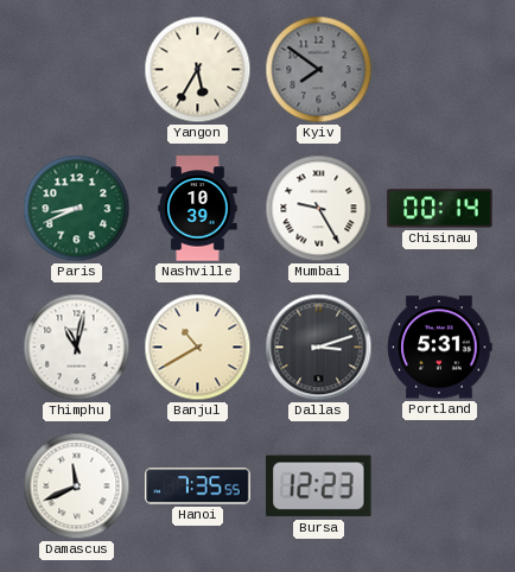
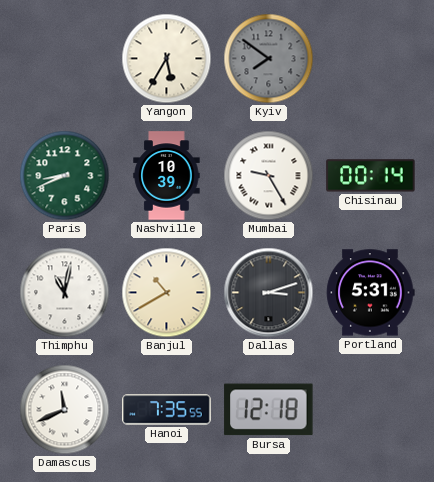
Bursa: 12:23 -> 12:18 (269, 410)
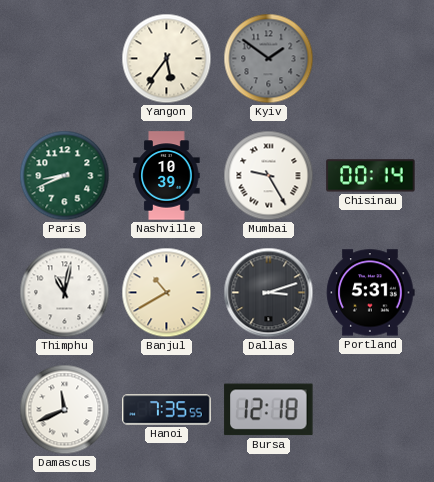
Yangon: 5:35 -> 5:36 (167, 59)
Kyiv: 7:51 -> 1:51 (269, 59)
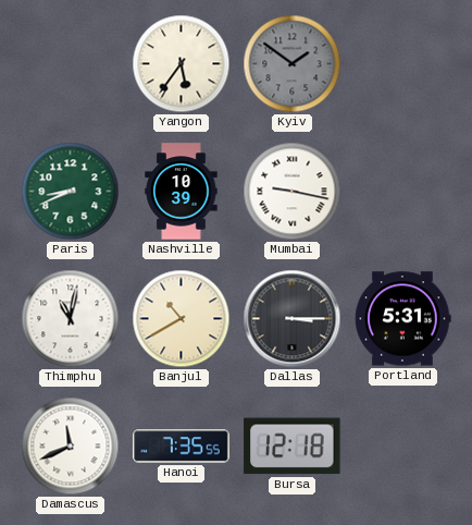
Mumbai: 9:25 -> 9:17 (293, 192)
Chisinau: 00:14 -> none (371, 176)
Dallas: 3:12 -> 3:15 (293, 319)
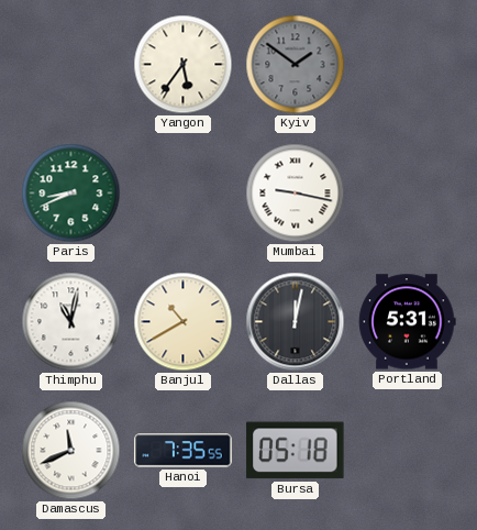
Nashville: 10:39 -> none (182, 192)
Dallas: 3:15 -> 12:02 (296, 322)
Bursa: 12:18 -> 05:18 (296, 451)
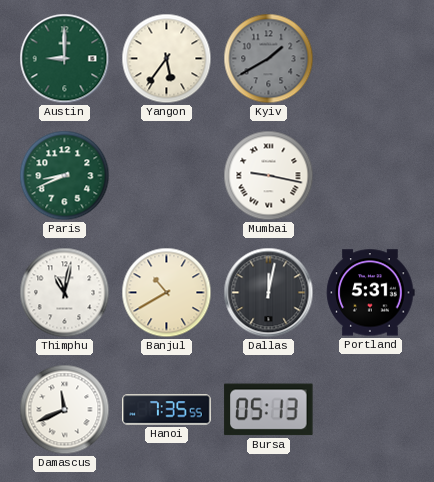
Austin: none -> 9:00 (65, 59)
Kyiv: 1:51 -> 1:40 (269, 59)
Bursa: 05:18 -> 05:13 (269, 410)
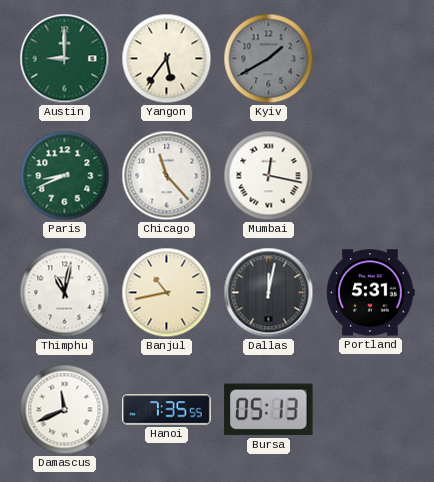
Chicago: none -> 11:23 (167, 176)
Mumbai: 9:17 -> 12:17 (269, 176)
Banjul: 10:40 -> 10:43 (167, 293)
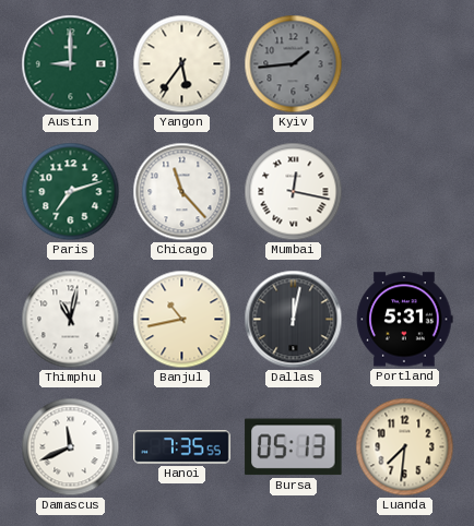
Kyiv: 1:40 -> 1:44 (294, 64)
Paris: 8:41 -> 7:12 (71, 192)
Luanda: none -> 7:31 (405, 447)
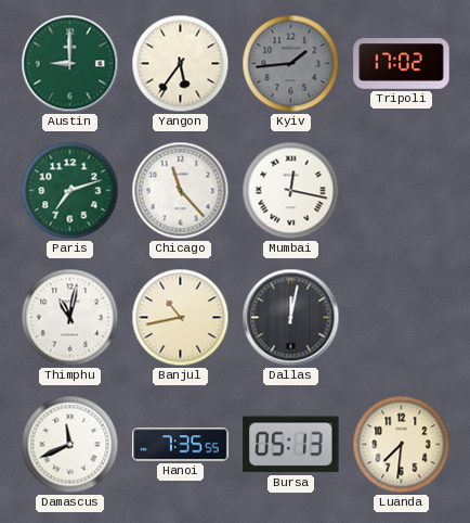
Tripoli: none -> 17:02 (402, 64)
Portland: 5:31 -> none (404, 320)
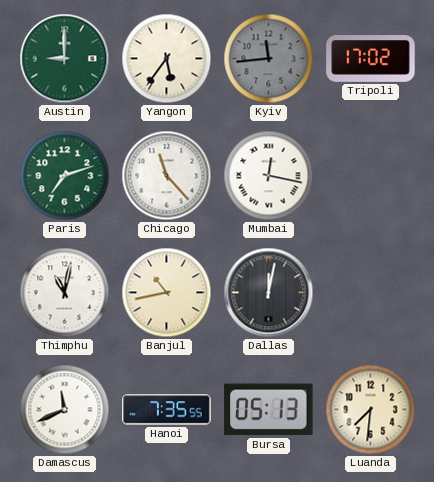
Kyiv: 1:44 -> 11:44 (269, 59)
